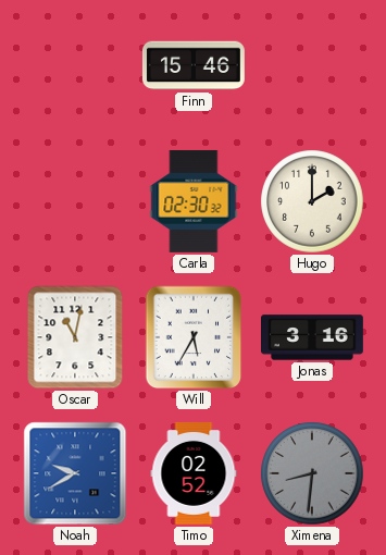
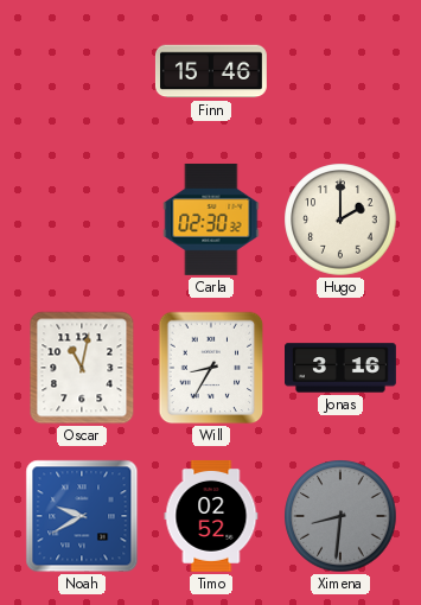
Will: 5:35 -> 8:35 (211, 368)
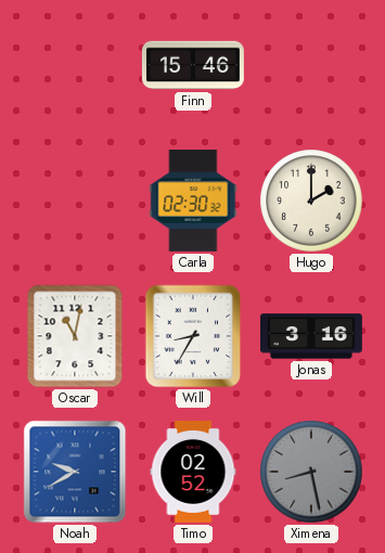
Ximena: 8:31 -> 8:28 (311, 472)
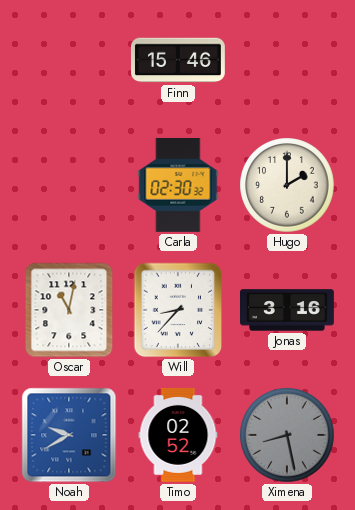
Will: 8:35 -> 8:37 (178, 310)
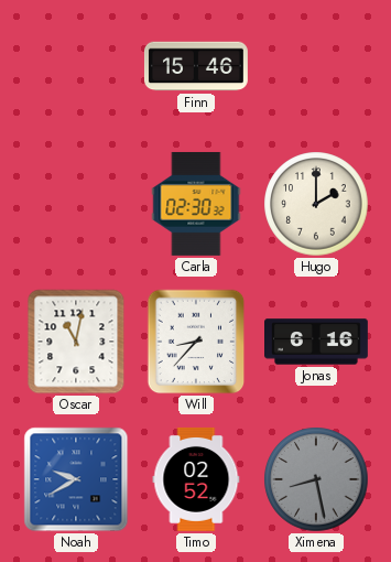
Jonas: 3:16 -> 6:16 (317, 342)
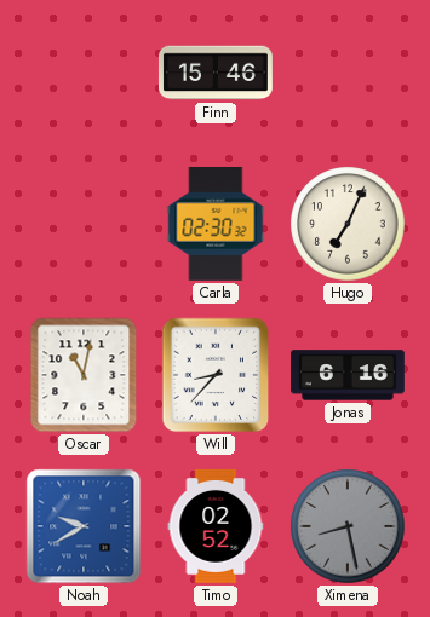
Hugo: 2:00 -> 7:04 (348, 224)
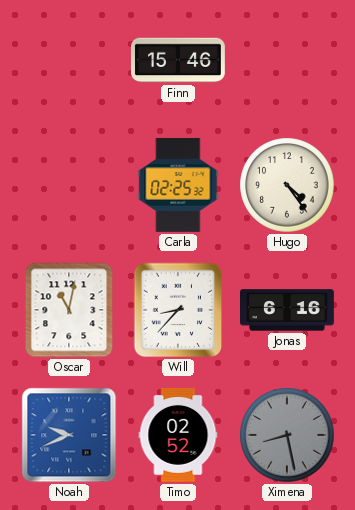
Carla: 02:30 -> 02:25 (178, 185)
Hugo: 7:04 -> 4:24 (287, 185)
Noah: 9:40 -> 9:41 (69, 435)
